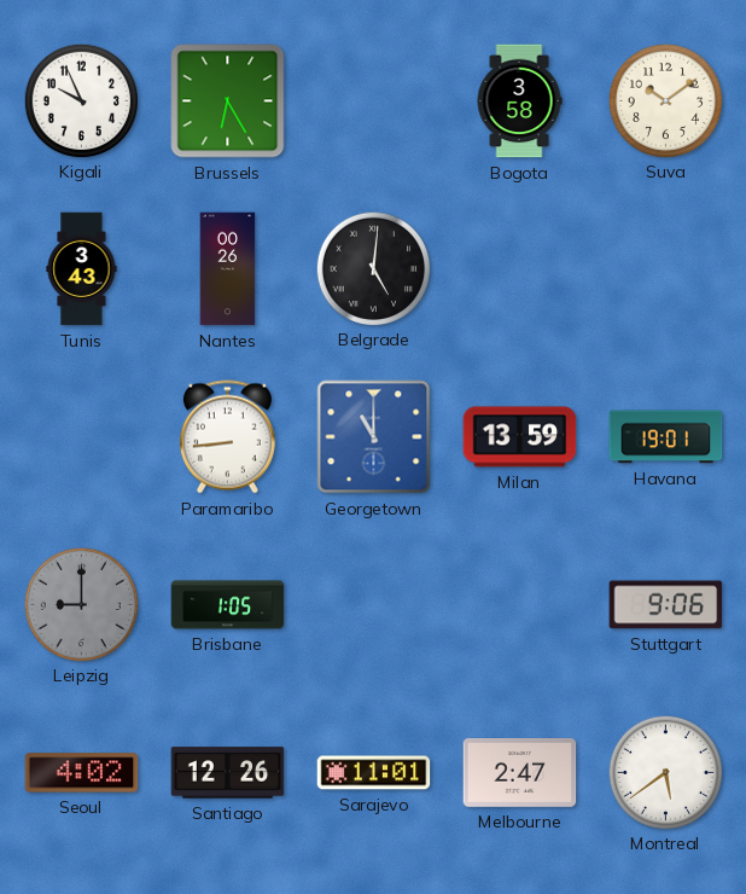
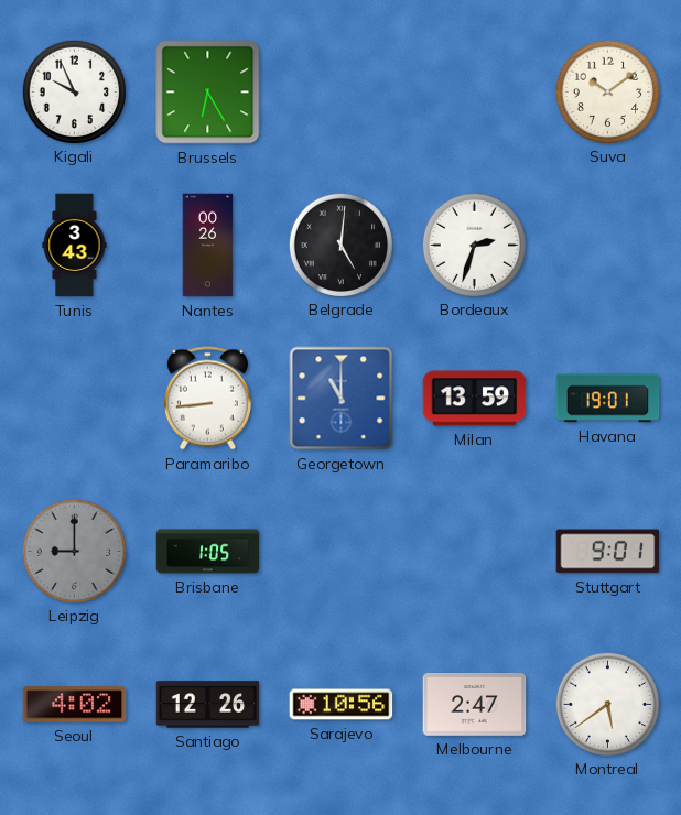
Bogota: 3:58 -> none (519, 101)
Bordeaux: none -> 2:33 (474, 244)
Stuttgart: 9:06 -> 9:01 (608, 552)
Sarajevo: 11:01 -> 10:56 (342, 705)
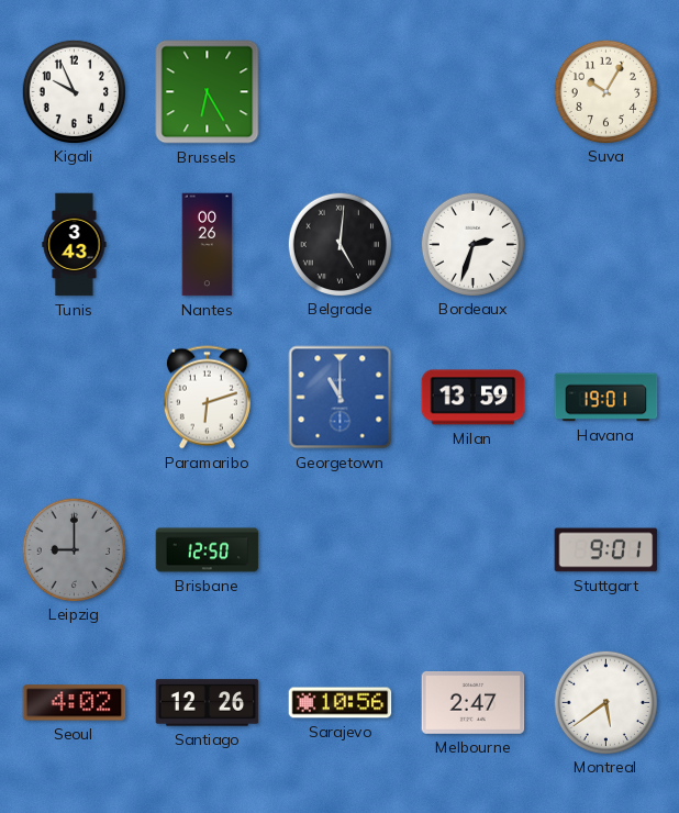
Suva: 10:09 -> 10:05 (605, 91)
Paramaribo: 8:44 -> 6:12 (207, 398)
Brisbane: 1:05 -> 12:50 (208, 550)
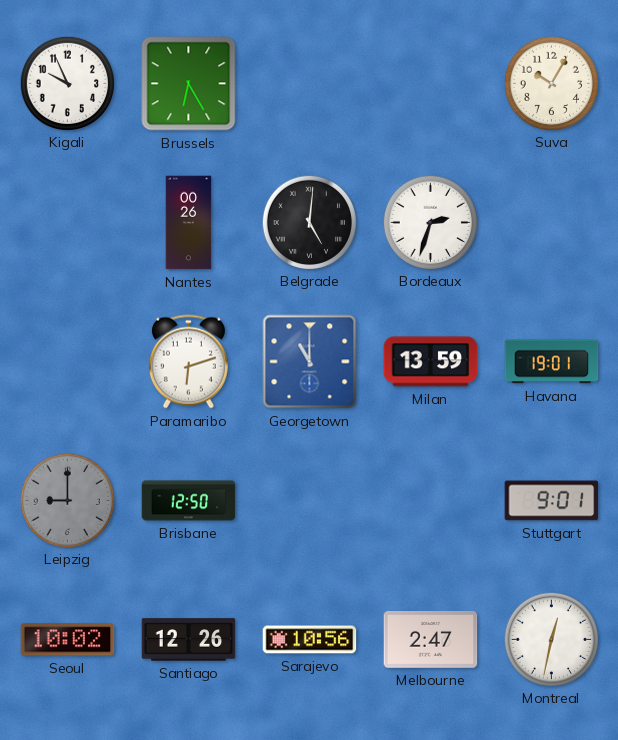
Tunis: 3:43 -> none (75, 245)
Seoul: 4:02 -> 10:02 (68, 640)
Montreal: 5:39 -> 12:32 (551, 639)
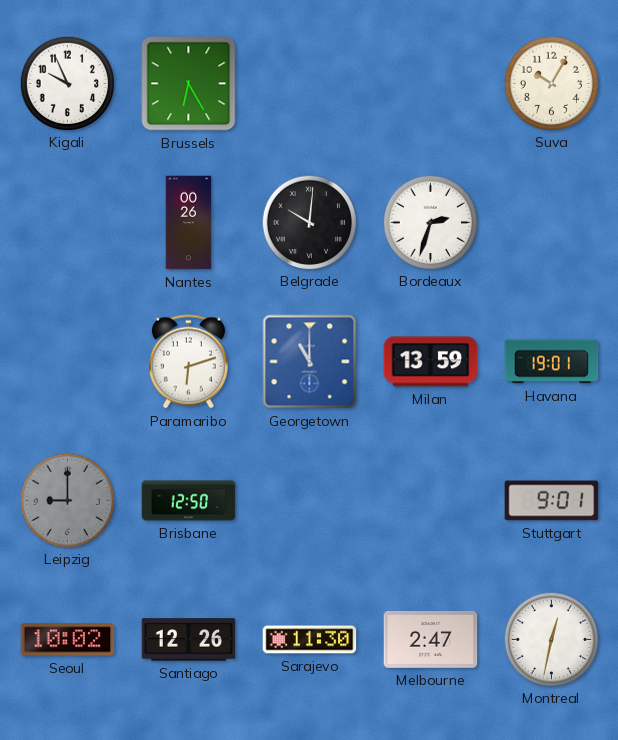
Belgrade: 5:01 -> 10:01 (309, 222)
Sarajevo: 10:56 -> 11:30 (310, 640)
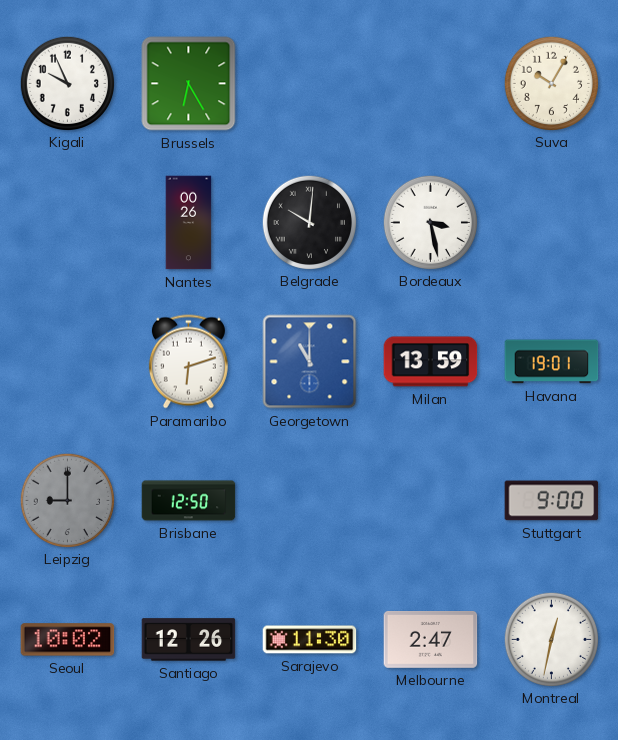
Bordeaux: 2:33 -> 3:28 (430, 222)
Stuttgart: 9:01 -> 9:00 (552, 501)
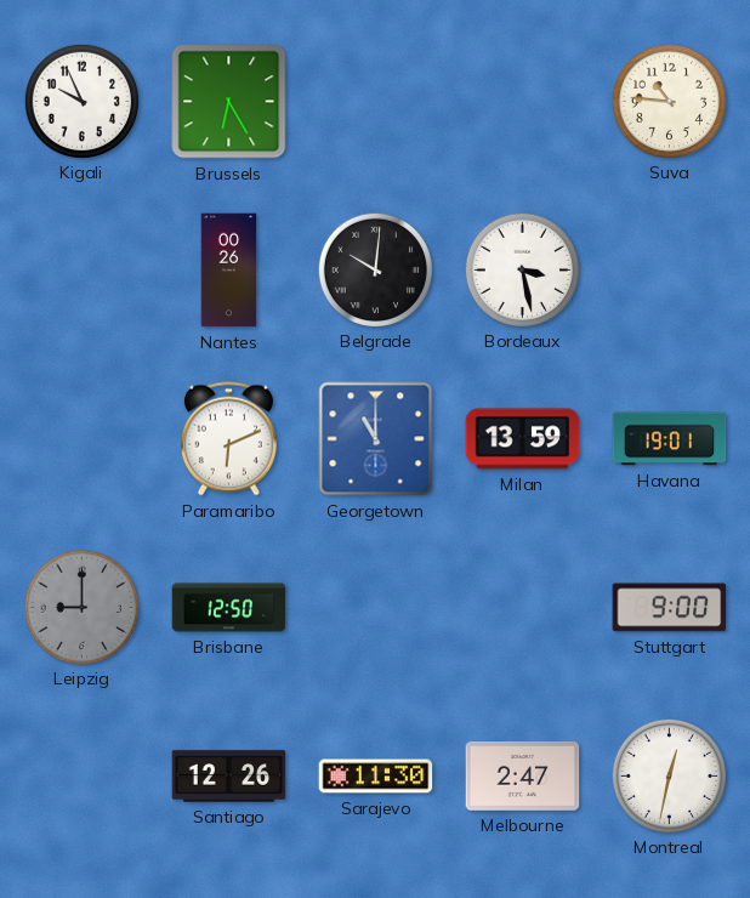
Suva: 10:05 -> 10:46 (669, 101)
Paramaribo: 6:12 -> 6:11 (228, 439)
Seoul: 10:02 -> none (68, 640)
